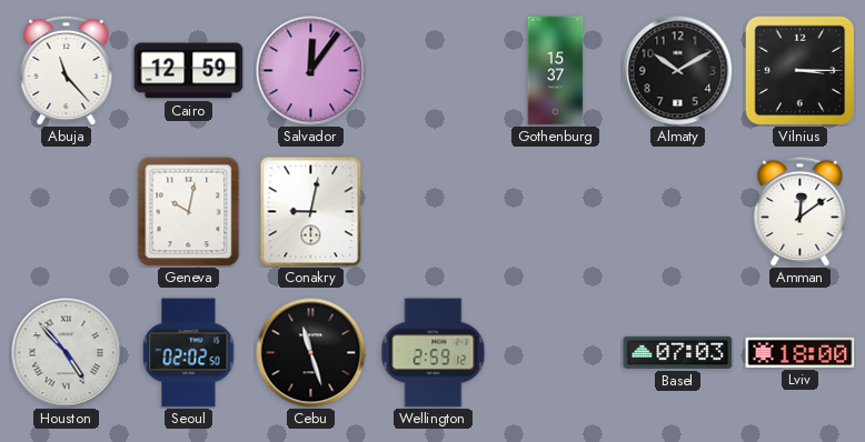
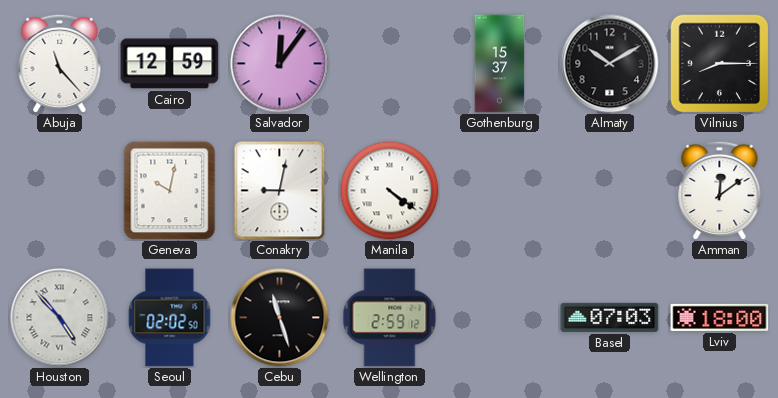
Vilnius: 3:15 -> 8:15 (719, 63)
Manila: none -> 4:21 (390, 191)
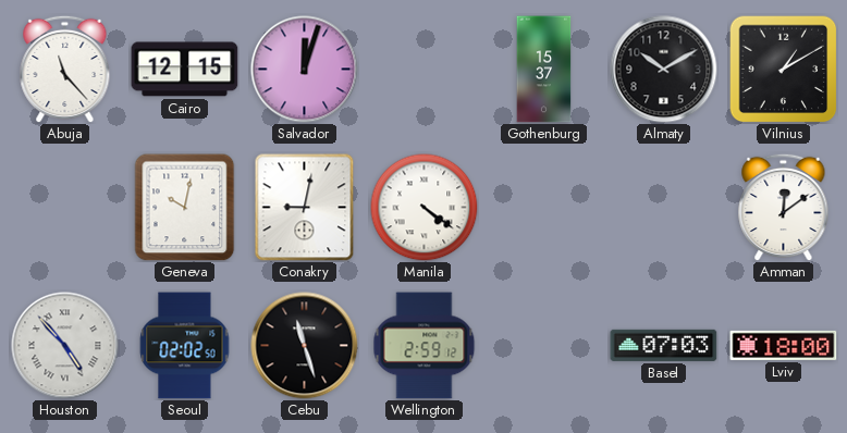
Cairo: 12:59 -> 12:15 (185, 70)
Salvador: 12:06 -> 12:03 (305, 70)
Vilnius: 8:15 -> 1:10 (783, 69)
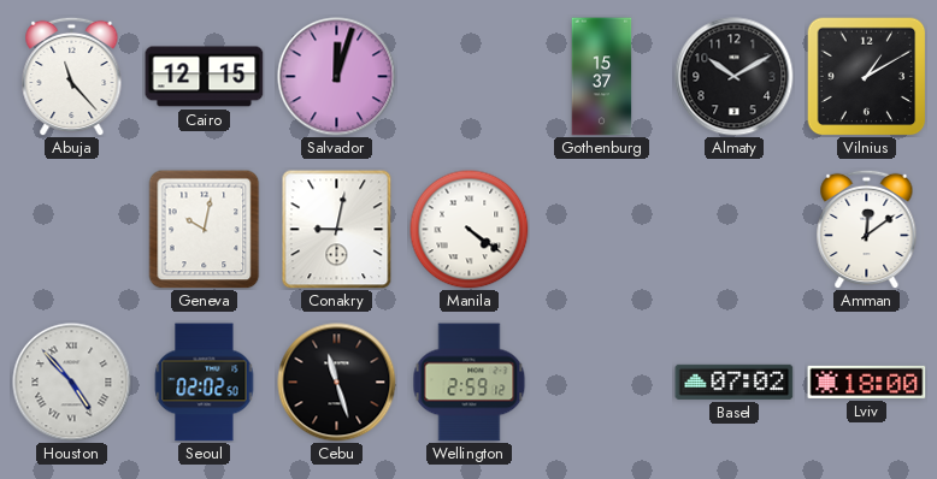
Basel: 07:03 -> 07:02 (735, 382)
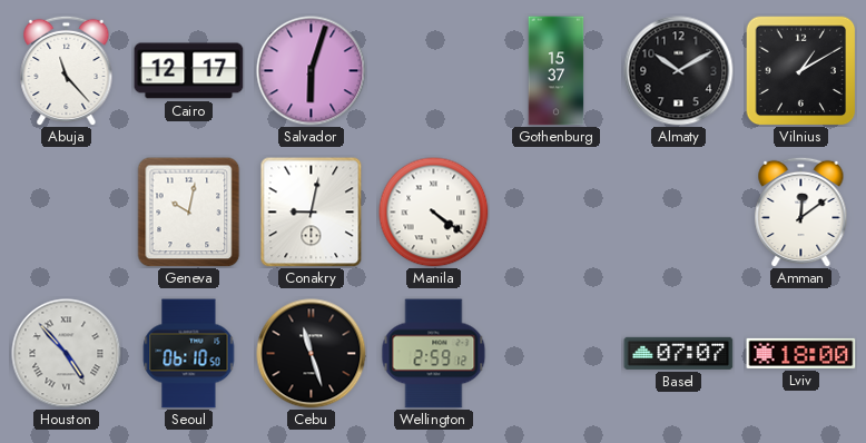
Cairo: 12:15 -> 12:17 (189, 71)
Salvador: 12:03 -> 6:03 (312, 71)
Seoul: 02:02 -> 06:10 (189, 354)
Basel: 07:02 -> 07:07 (679, 353)
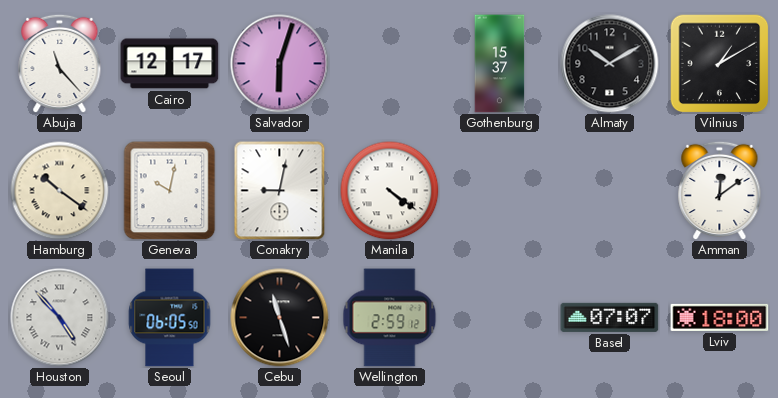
Hamburg: none -> 10:21 (60, 191)
Seoul: 06:10 -> 06:05 (170, 318)
